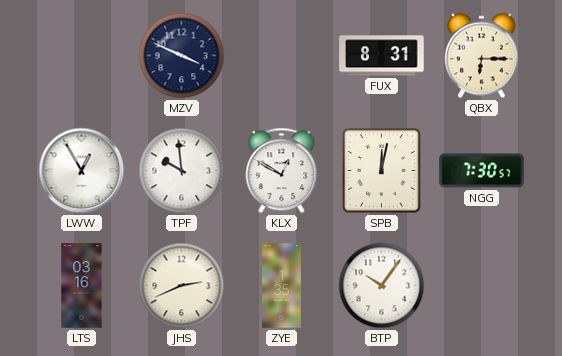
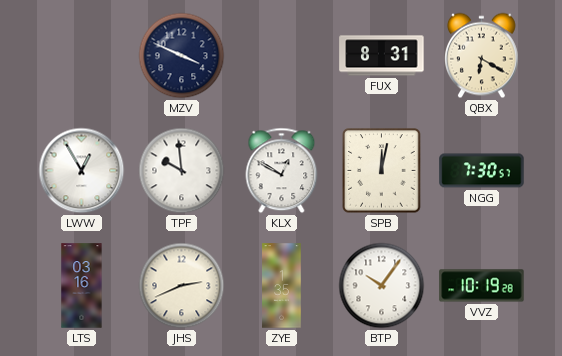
QBX: 6:15 -> 6:20 (482, 56)
VVZ: none -> 10:19 (482, 286)
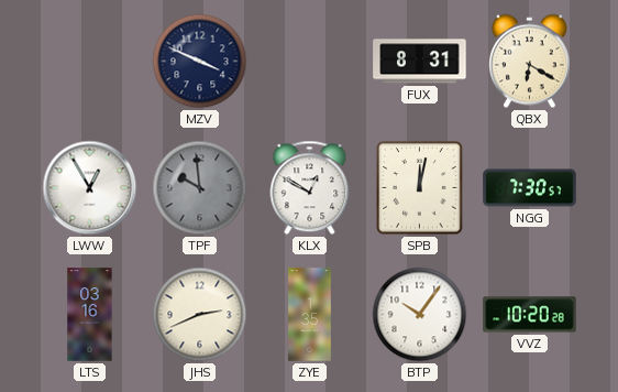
TPF dial: white -> grey (200, 188)
VVZ: 10:19 -> 10:20 (530, 315)
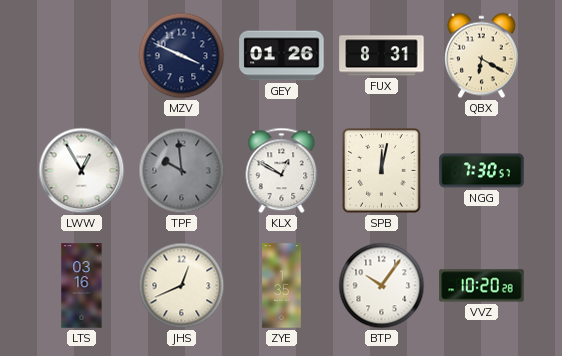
GEY: none -> 01:26 (282, 56)
JHS: 2:41 -> 12:41 (182, 286)
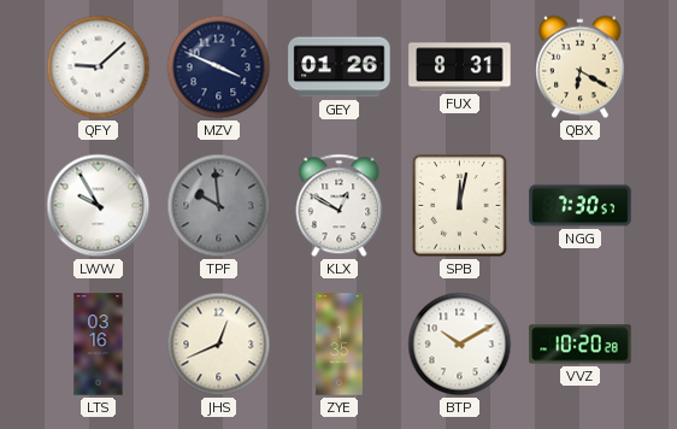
QFY: none -> 9:08 (99, 67)
LWW: 12:55 -> 9:55 (99, 206)
BTP: 10:06 -> 10:10 (460, 345)
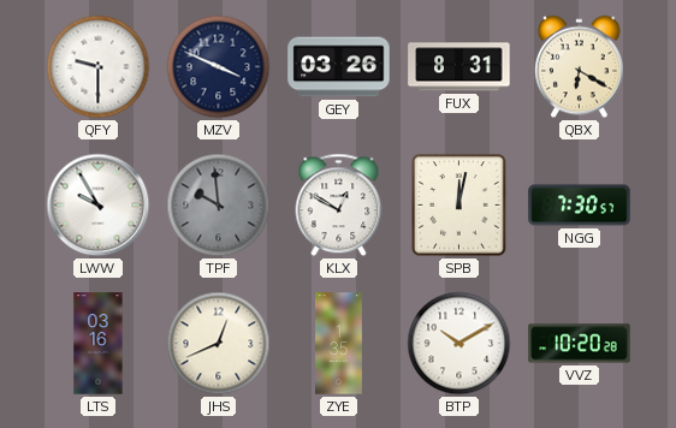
QFY: 9:08 -> 9:30 (99, 67)
GEY: 01:26 -> 03:26 (339, 67)
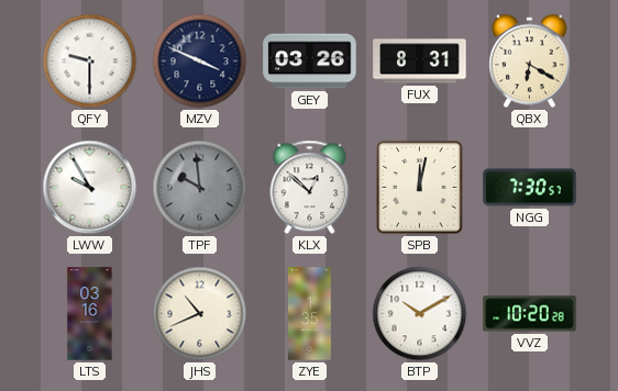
KLX: 12:50 -> 12:52 (310, 188)
JHS: 12:41 -> 10:41 (200, 314)
